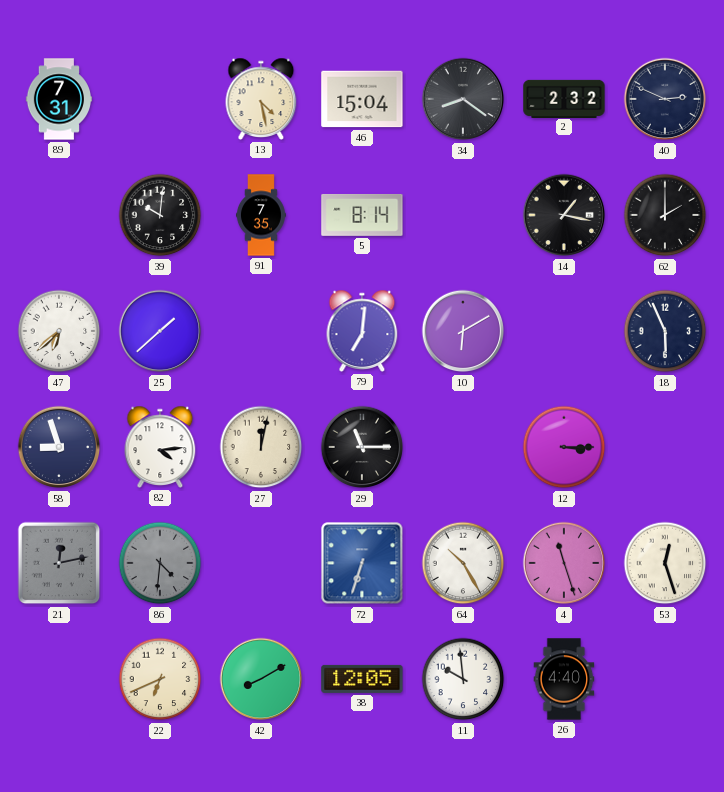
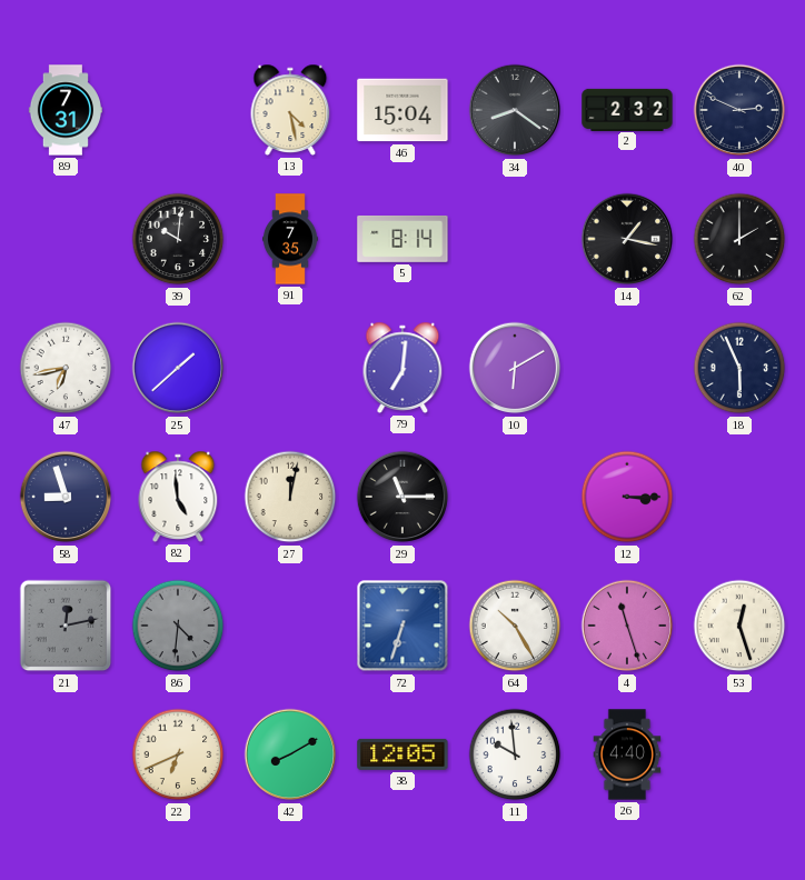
47: 6:38 -> 6:43 (66, 368)
82: 4:14 -> 4:59 (178, 497)
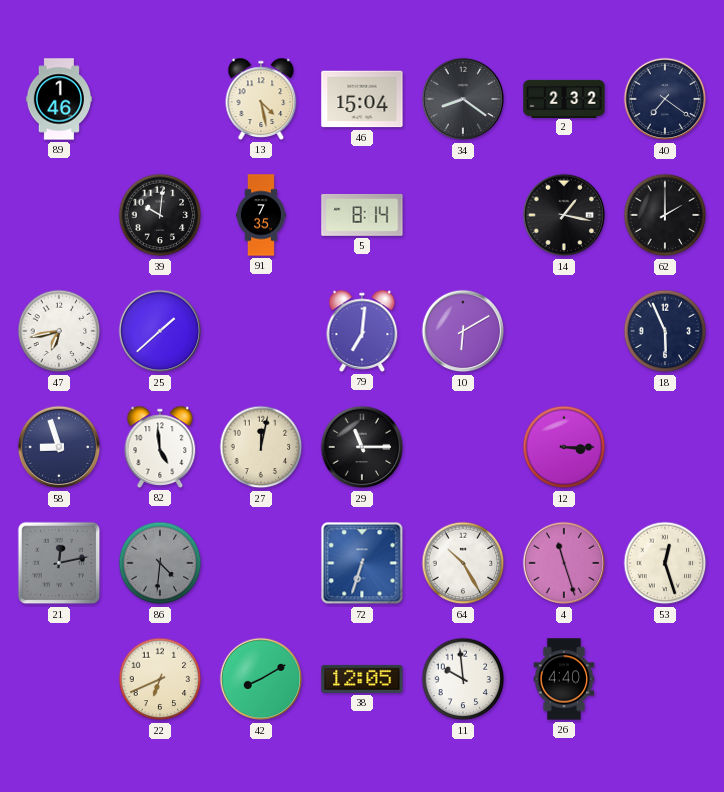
89: 7:31 -> 1:46 (58, 99)
40: 2:49 -> 7:21 (665, 99)
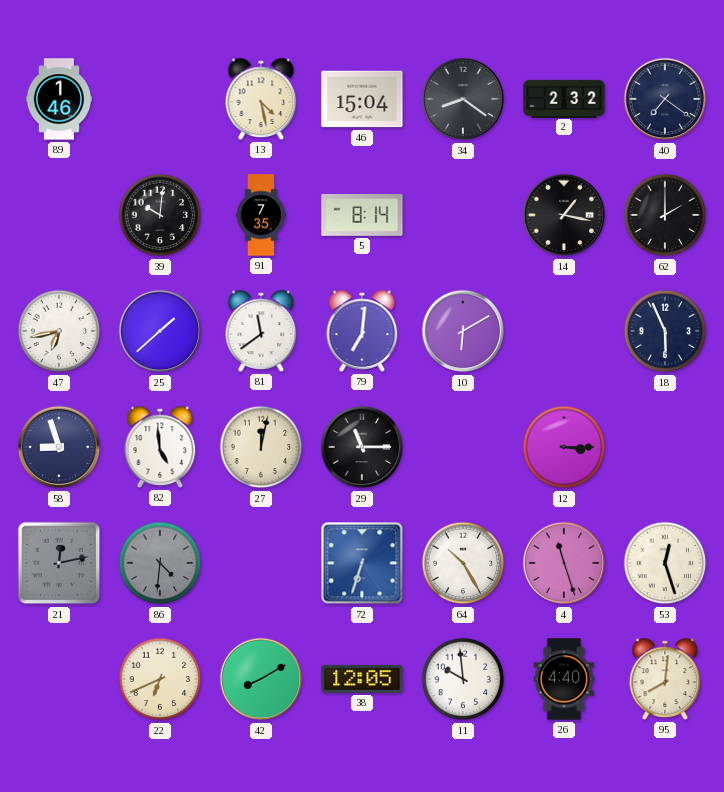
81: none -> 11:39 (261, 331)
95: none -> 8:01 (665, 679)
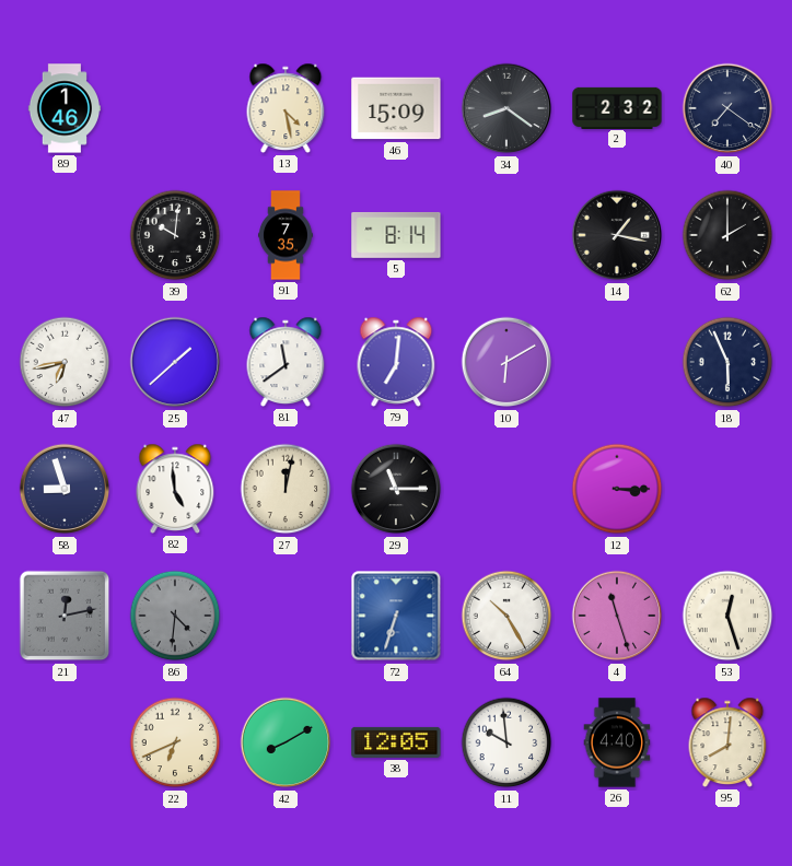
46: 15:04 -> 15:09 (396, 108)
